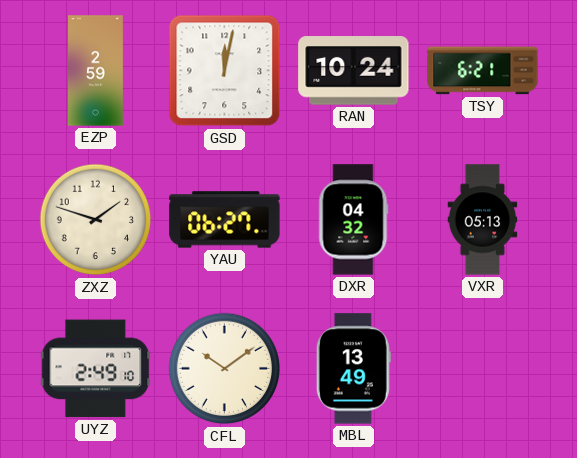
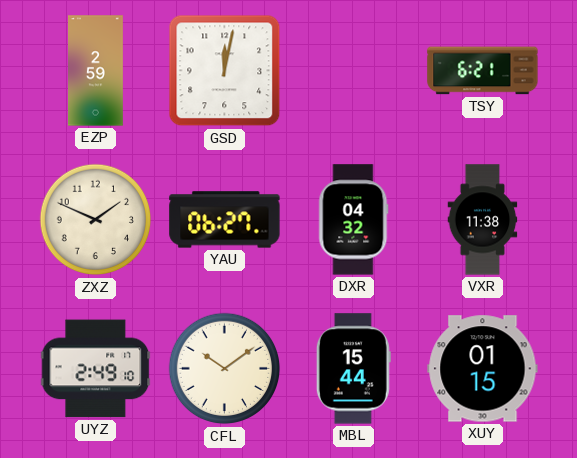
RAN: 10:24 -> none (354, 71)
ZXZ: 1:48 -> 1:49 (96, 220)
VXR: 05:13 -> 11:38 (483, 220)
MBL: 13:49 -> 15:44 (353, 369)
XUY: none -> 01:15 (483, 369)
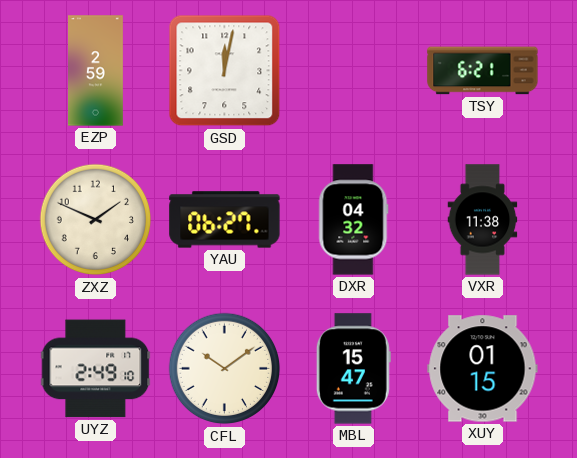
MBL: 15:44 -> 15:47 (353, 369)
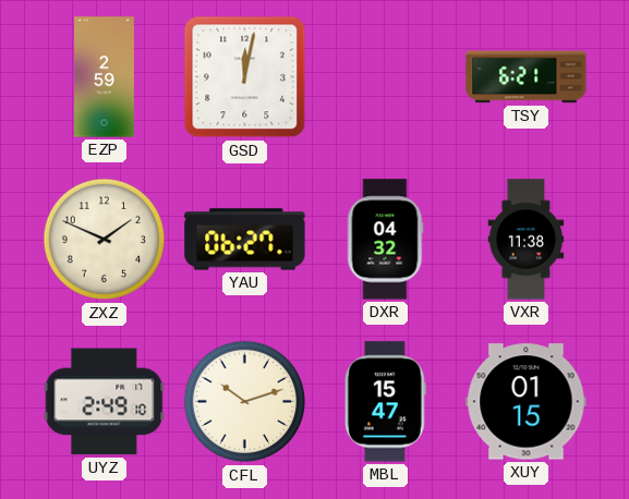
CFL: 10:09 -> 10:12 (245, 402)
